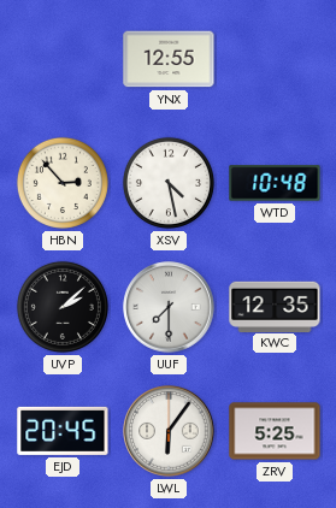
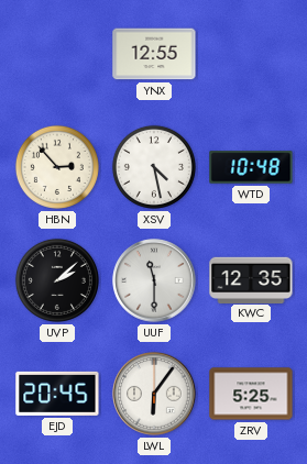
UUF: 7:30 -> 11:30 (154, 280)
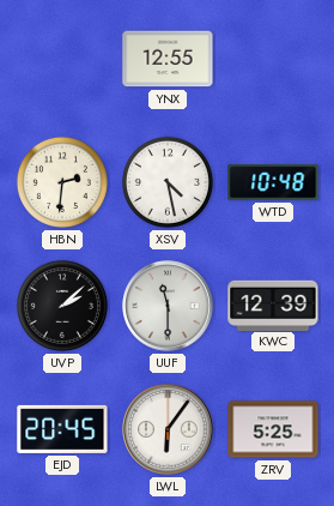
HBN: 2:53 -> 2:31 (62, 182)
KWC: 12:35 -> 12:39 (273, 305)
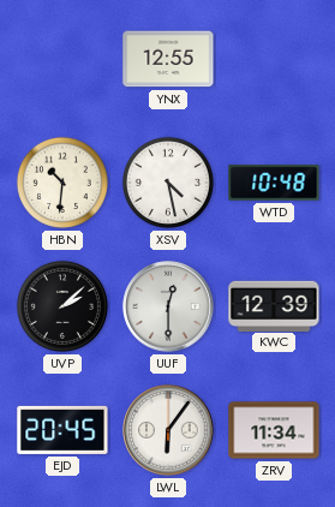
HBN: 2:31 -> 10:31 (62, 183)
UUF: 11:30 -> 12:30 (168, 306)
ZRV: 5:25 -> 11:34 (274, 430)
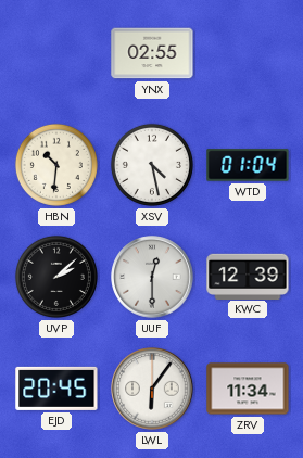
YNX: 12:55 -> 02:55 (152, 53)
WTD: 10:48 -> 01:04 (248, 165)
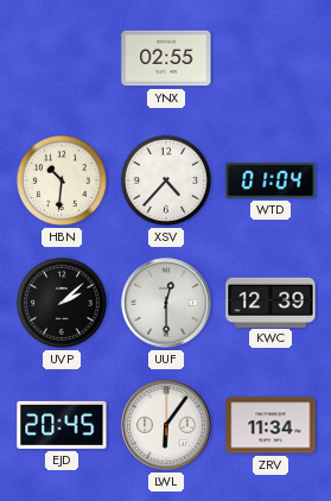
XSV: 4:28 -> 4:37 (166, 180)
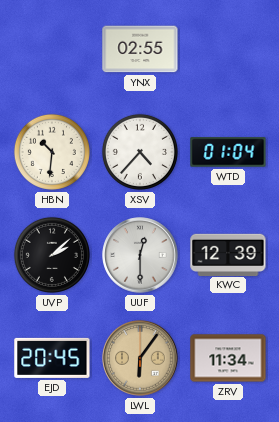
LWL dial: white -> champagne (140, 358)
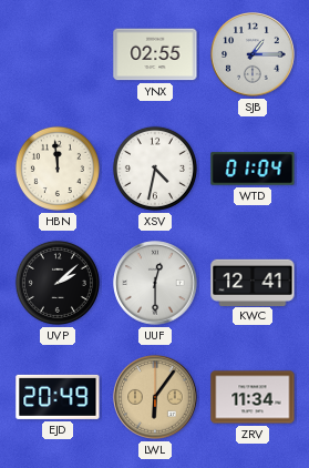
SJB: none -> 1:15 (253, 54)
HBN: 10:31 -> 11:59 (58, 169)
XSV: 4:37 -> 4:32 (155, 169)
KWC: 12:39 -> 12:41 (253, 282)
EJD: 20:45 -> 20:49 (58, 397)
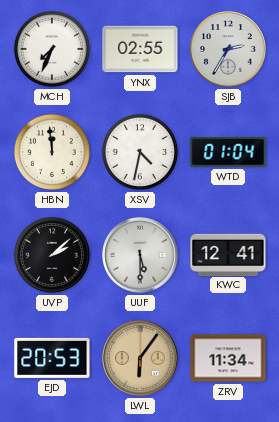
MCH: none -> 7:34 (52, 49)
SJB: 1:15 -> 2:35 (228, 49)
UUF: 12:30 -> 5:30 (140, 255)
EJD: 20:49 -> 20:53 (52, 358)
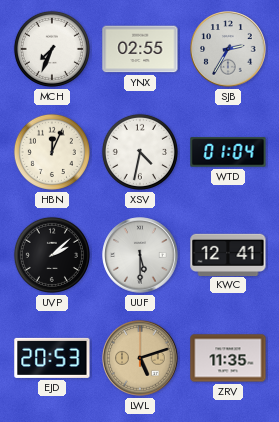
HBN: 11:59 -> 12:04 (52, 152)
LWL: 6:06 -> 5:12 (140, 358)
ZRV: 11:34 -> 11:35 (228, 358)
